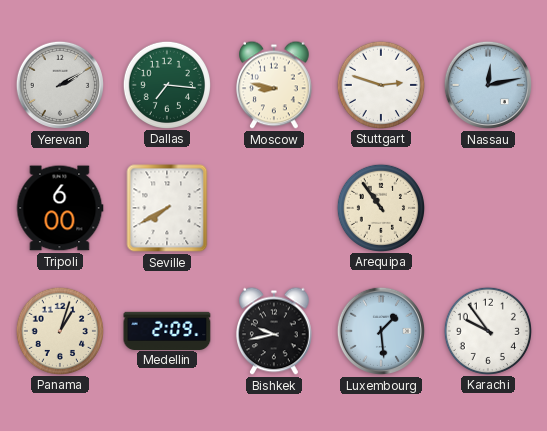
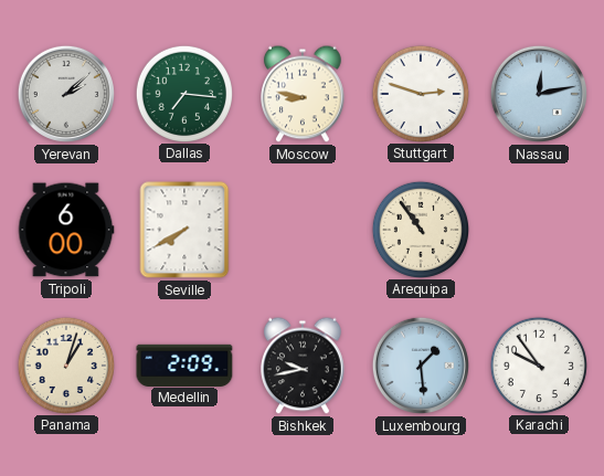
Yerevan: 2:10 -> 2:08 (66, 94)
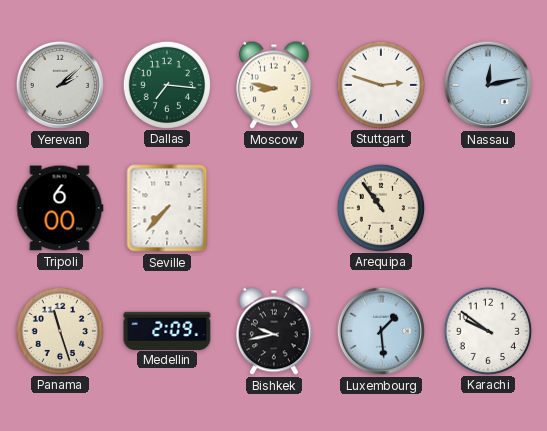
Seville: 7:40 -> 7:37 (167, 208)
Panama: 1:03 -> 11:27 (59, 330)
Karachi: 9:54 -> 9:51 (487, 330)
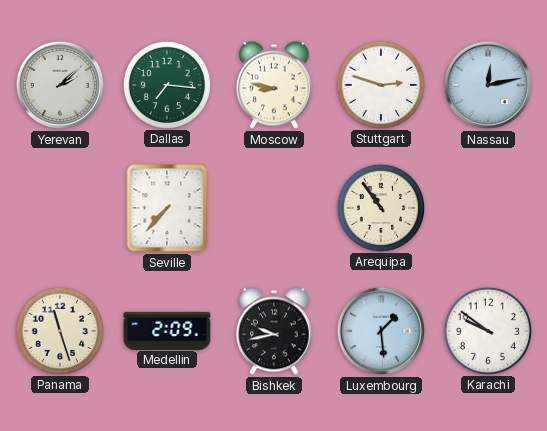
Tripoli: 6:00 -> none (60, 208)
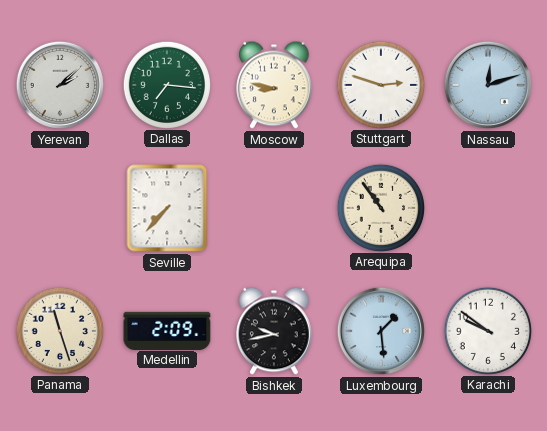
Nassau: 12:13 -> 12:12 (488, 85)
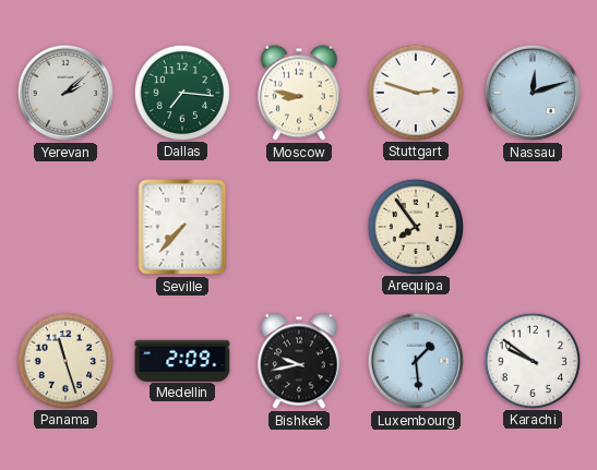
Arequipa: 10:54 -> 7:54 (415, 226)
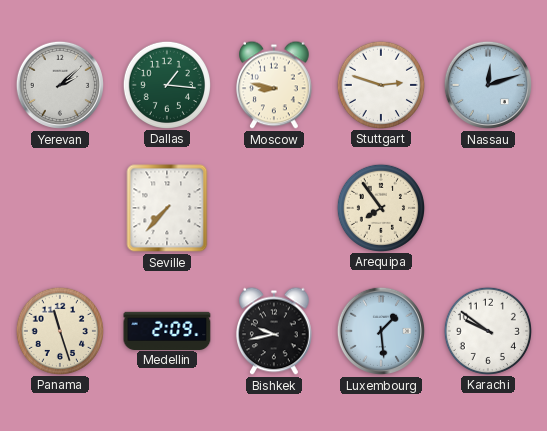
Dallas: 7:16 -> 1:16 (166, 84)
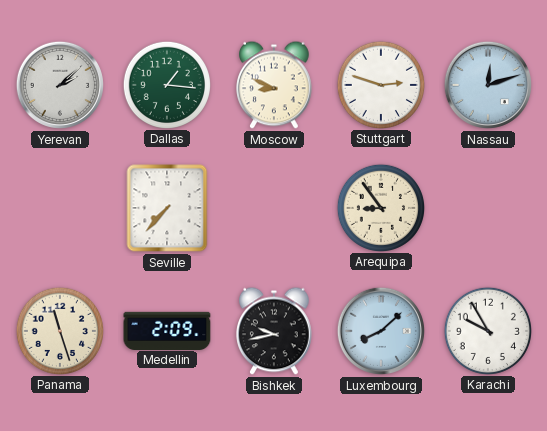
Moscow: 8:47 -> 8:49 (274, 85)
Arequipa: 7:54 -> 8:54 (380, 207)
Luxembourg: 1:29 -> 8:08 (381, 331)
Karachi: 9:51 -> 9:55 (487, 330)
